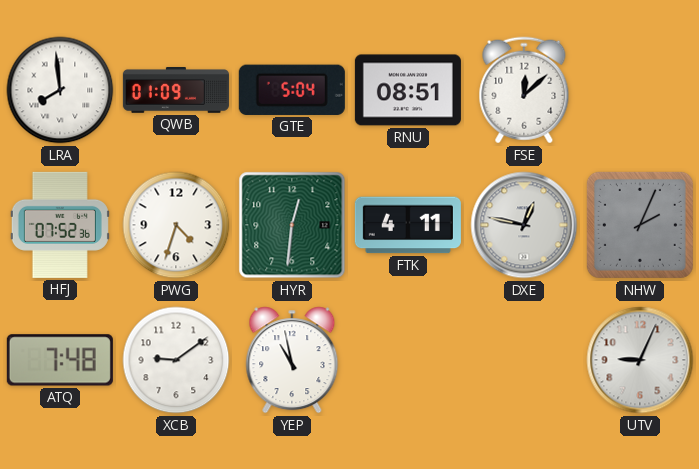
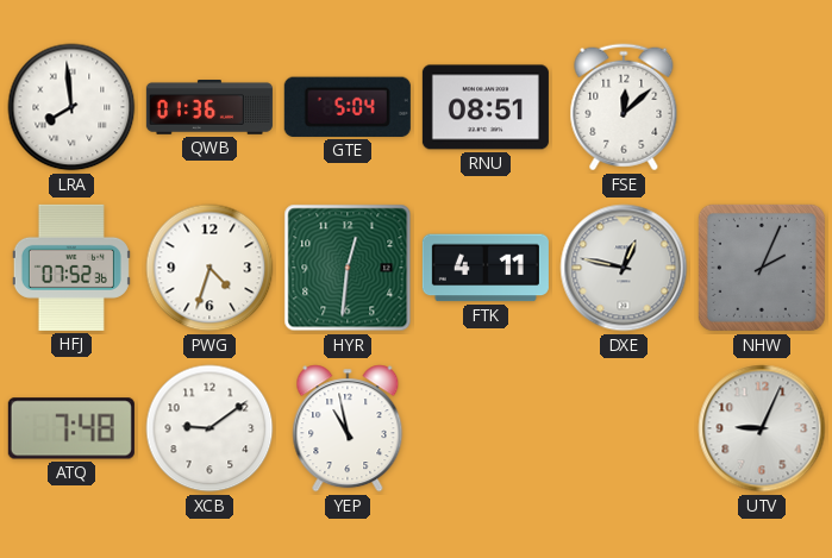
QWB: 01:09 -> 01:36 (209, 108)
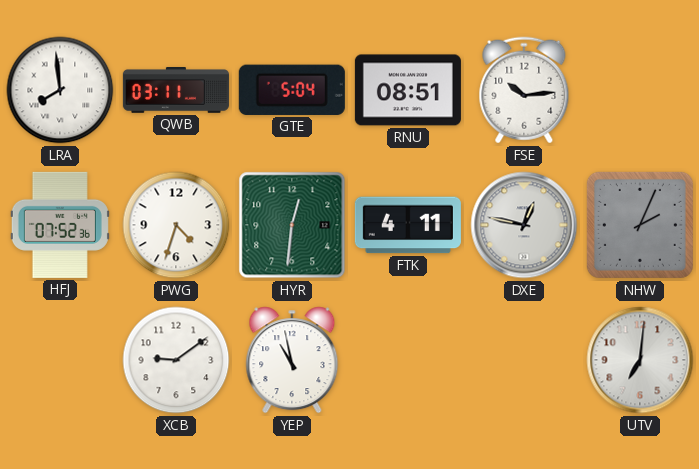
QWB: 01:36 -> 03:11 (176, 91)
FSE: 12:08 -> 10:14 (524, 90)
ATQ: 7:48 -> none (71, 428)
UTV: 9:04 -> 7:01 (640, 360)
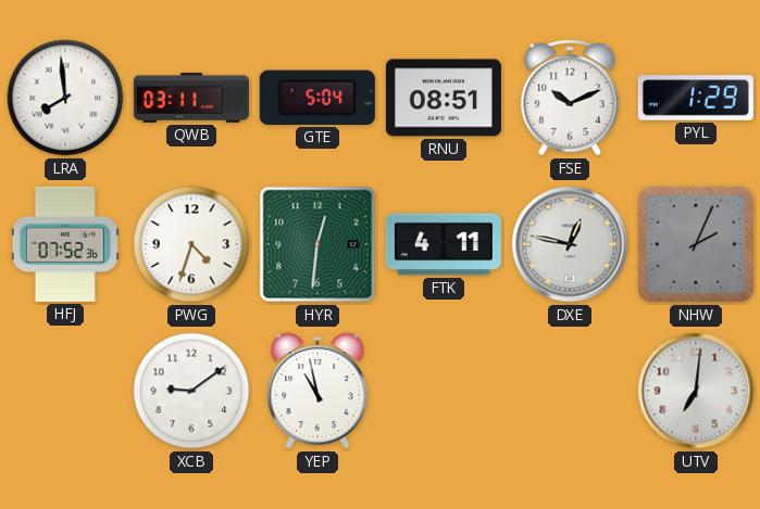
FSE: 10:14 -> 10:11 (570, 98)
PYL: none -> 1:29 (696, 98)
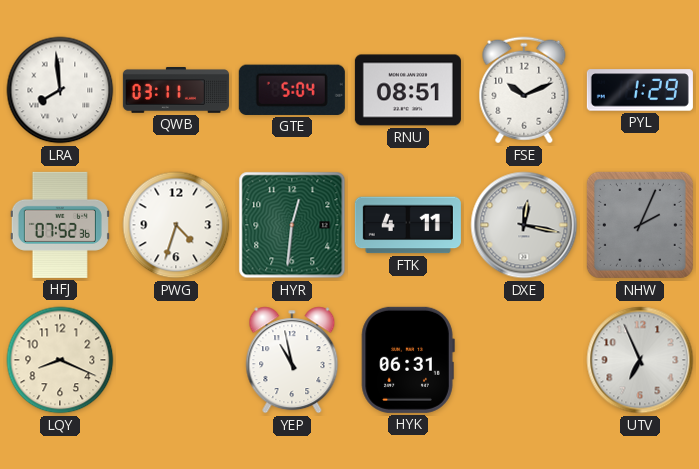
DXE: 12:47 -> 12:17 (524, 225)
LQY: none -> 8:19 (60, 360)
XCB: 9:09 -> none (191, 391)
HYK: none -> 06:31 (408, 360)
UTV: 7:01 -> 6:56 (640, 360)
